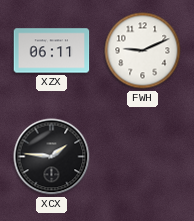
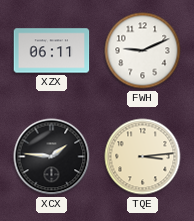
TQE: none -> 3:14 (143, 157)
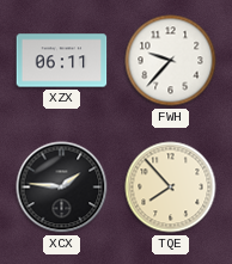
FWH: 9:11 -> 9:37 (171, 61)
TQE: 3:14 -> 7:53 (171, 188)
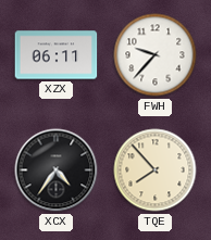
XCX: 1:46 -> 4:36 (57, 170)
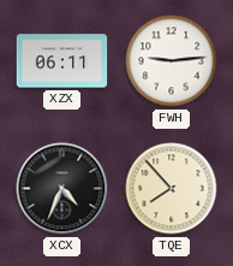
FWH: 9:37 -> 9:14 (172, 61)
XCX: 4:36 -> 4:34 (62, 189)
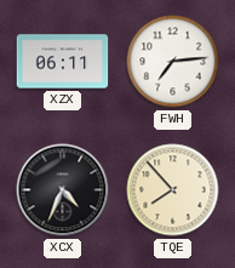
FWH: 9:14 -> 7:14 (173, 62)
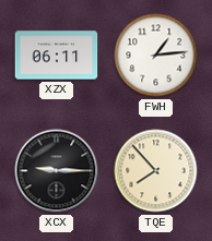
FWH: 7:14 -> 1:14 (156, 56)
XCX: 4:34 -> 9:15 (57, 171)
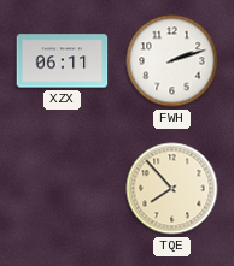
FWH: 1:14 -> 2:12 (172, 61)
XCX: 9:15 -> none (57, 171)
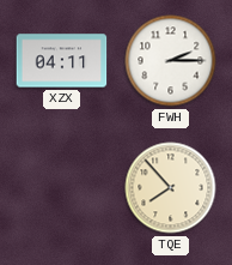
XZX: 06:11 -> 04:11 (62, 61)
FWH: 2:12 -> 2:15 (171, 61)
